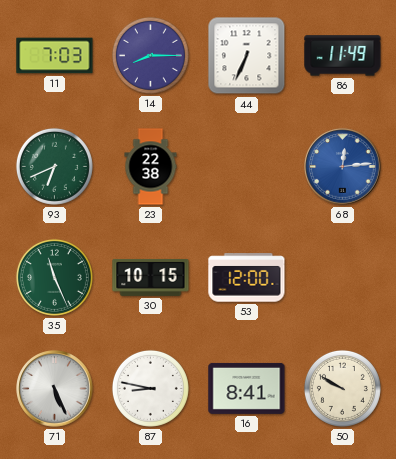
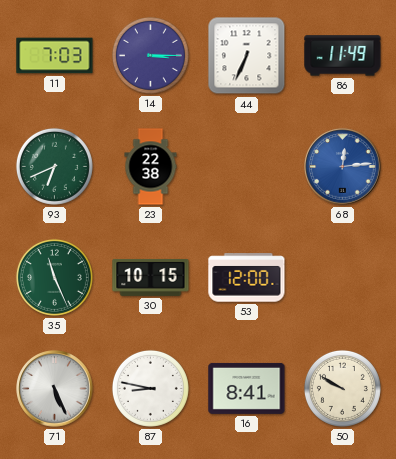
14: 8:15 -> 3:15 (150, 55)
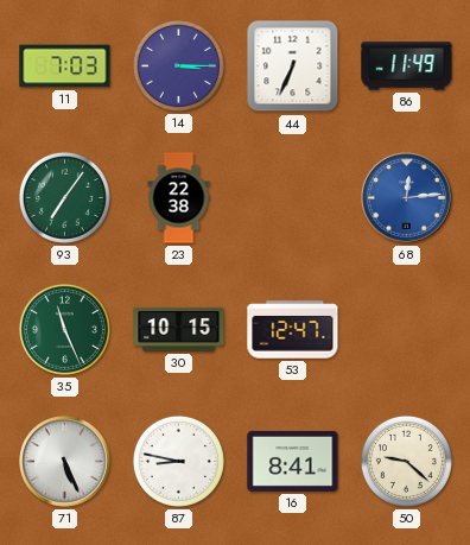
93: 6:41 -> 7:06 (64, 197)
53: 12:00 -> 12:47 (293, 330)
50: 9:50 -> 9:22 (406, 461)
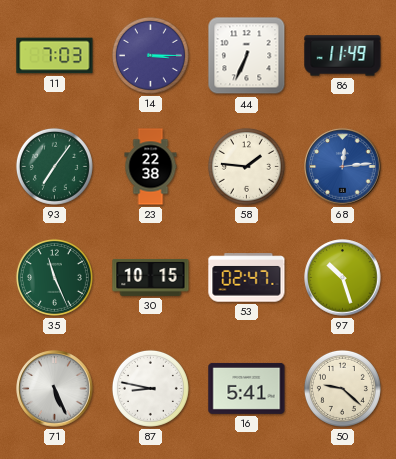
58: none -> 1:46 (246, 166)
53: 12:47 -> 02:47 (247, 278)
97: none -> 10:27 (343, 278)
16: 8:41 -> 5:41 (247, 388)
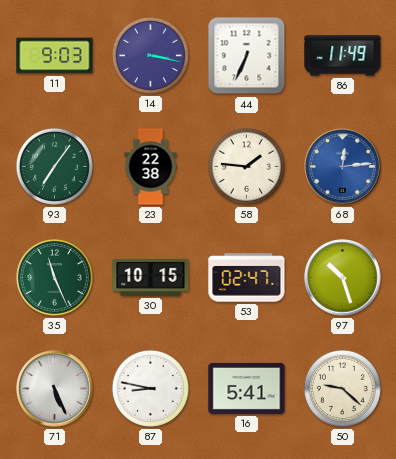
11: 7:03 -> 9:03 (55, 56)
14: 3:15 -> 3:17 (150, 55)
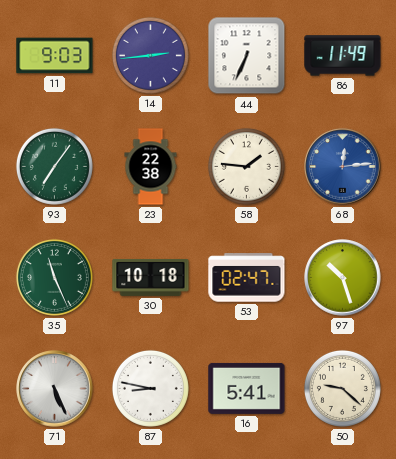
14: 3:17 -> 2:44 (150, 55)
30: 10:15 -> 10:18 (151, 277)
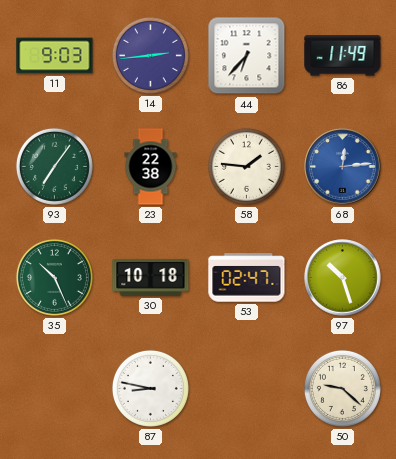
44: 6:34 -> 6:37 (247, 56)
35: 11:26 -> 10:26 (54, 277)
71: 5:26 -> none (55, 389)
16: 5:41 -> none (247, 388)
